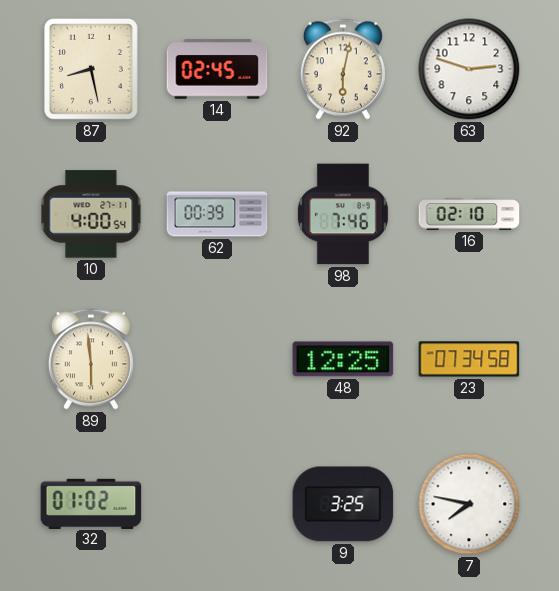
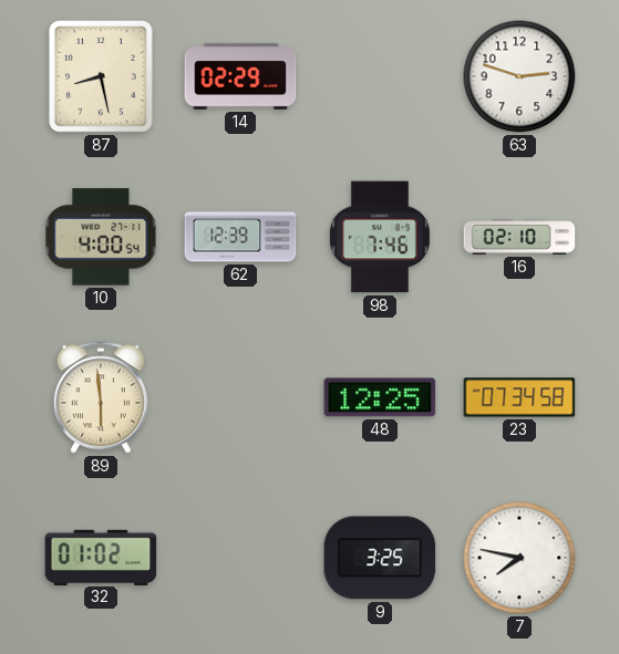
14: 02:45 -> 02:29 (240, 76)
92: 6:02 -> none (343, 69)
62: 00:39 -> 12:39 (240, 237)
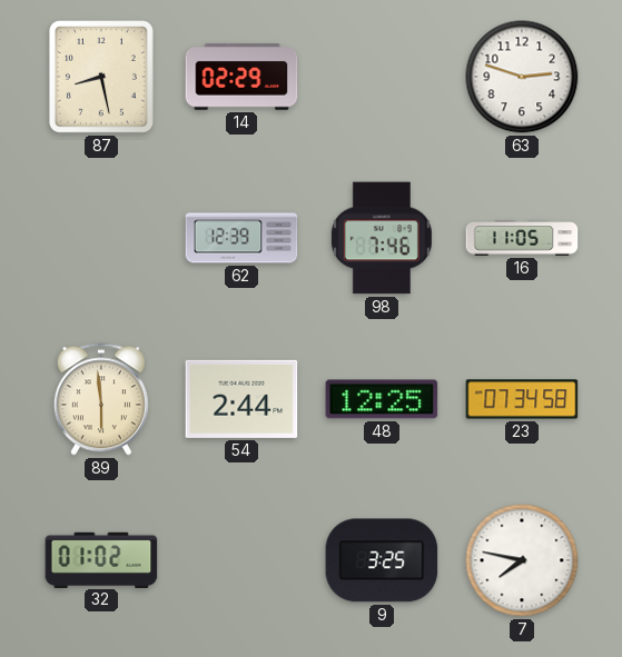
10: 4:00 -> none (101, 237)
16: 02:10 -> 11:05 (522, 238)
54: none -> 2:44 (241, 399)
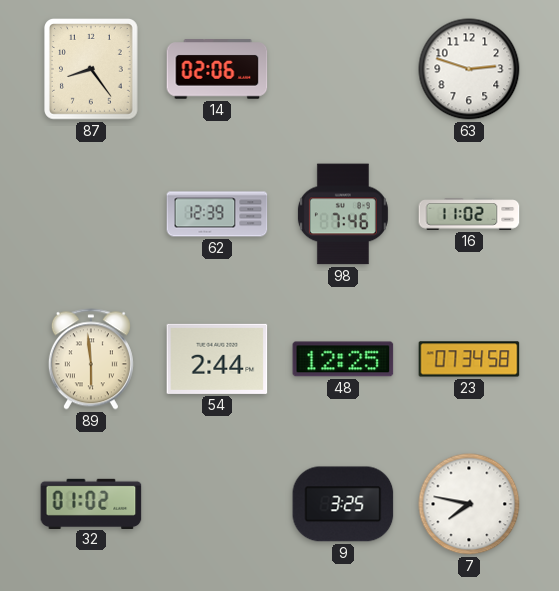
87: 8:28 -> 8:24 (92, 70)
14: 02:29 -> 02:06 (217, 69)
16: 11:05 -> 11:02 (469, 214)
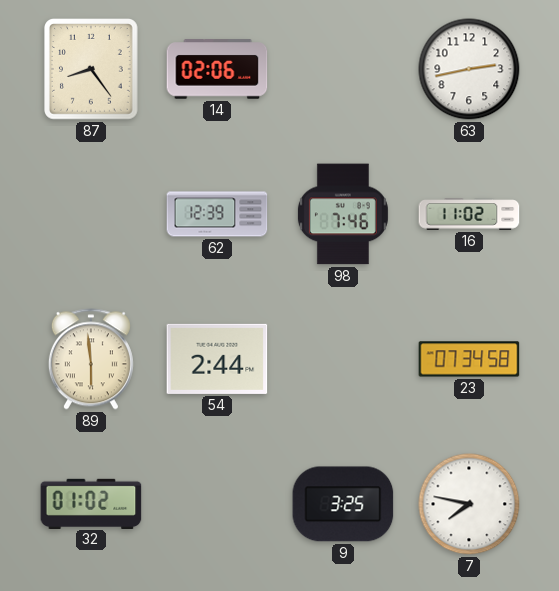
63: 2:48 -> 2:43 (469, 69)
48: 12:25 -> none (343, 359)
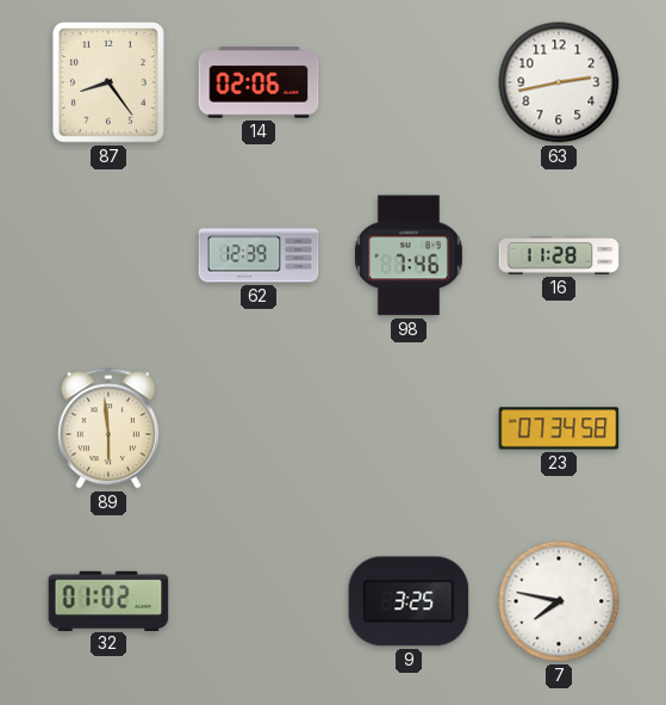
16: 11:02 -> 11:28 (559, 255)
54: 2:44 -> none (217, 359)
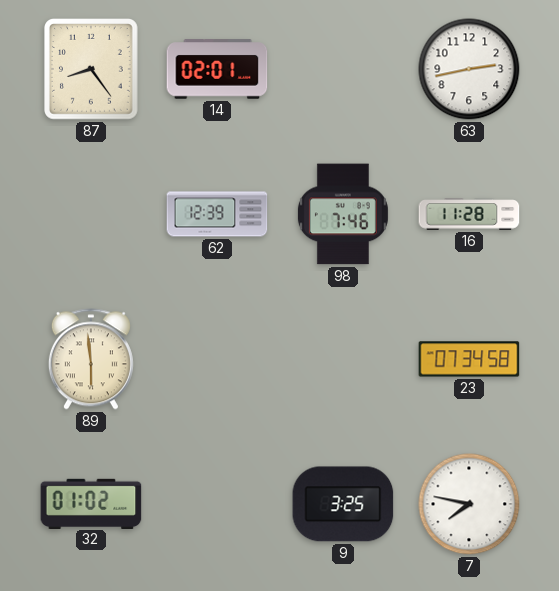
14: 02:06 -> 02:01 (217, 69)
